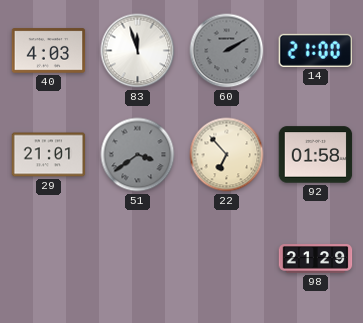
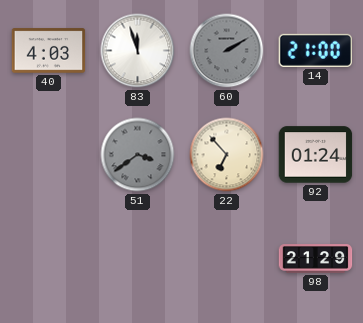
29: 21:01 -> none (49, 155)
92: 01:58 -> 01:24 (316, 155)
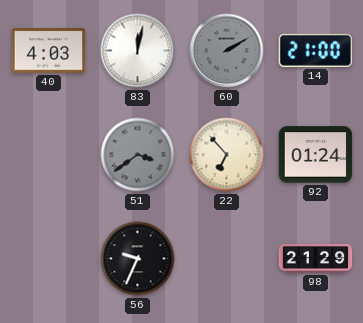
83: 11:57 -> 12:02 (138, 51)
56: none -> 9:34 (138, 259)
